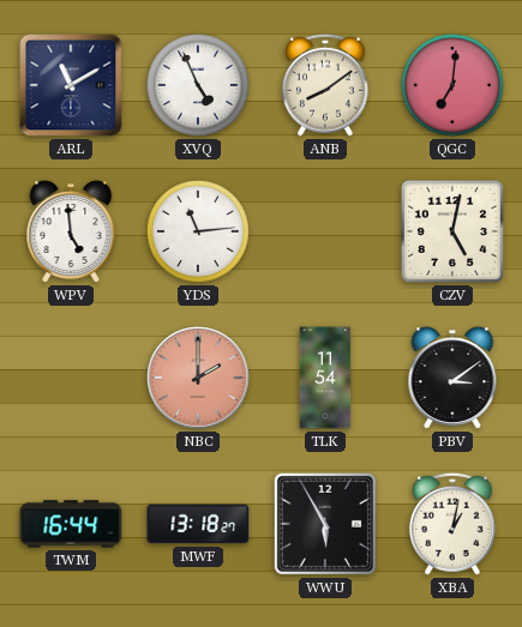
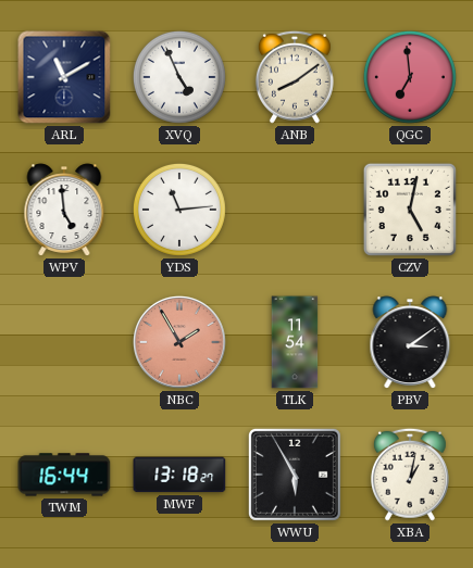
QGC: 7:01 -> 6:59 (410, 77)
NBC: 2:00 -> 1:55 (181, 343)
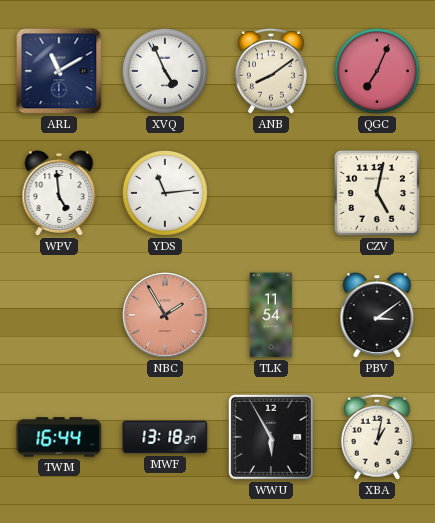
QGC: 6:59 -> 7:04 (377, 71)
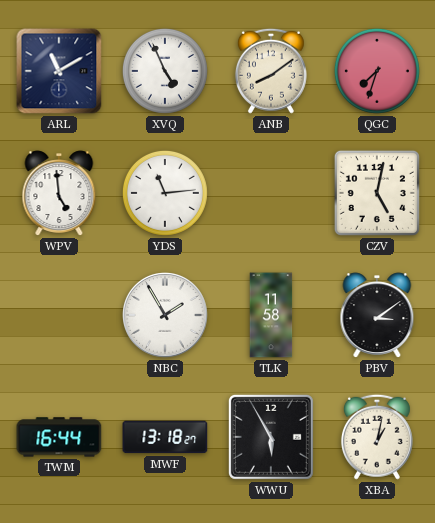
QGC: 7:04 -> 7:33 (377, 71)
NBC dial: salmon -> white (166, 316)
TLK: 11:54 -> 11:58 (271, 315)
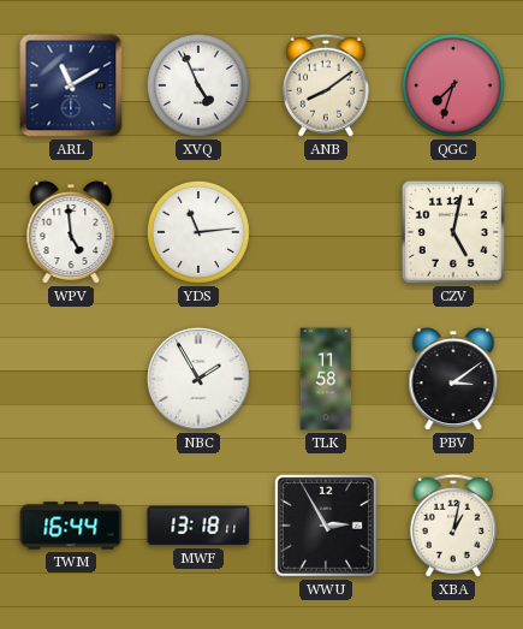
MWF: 13:18:27 -> 13:18:11 (198, 526)
WWU: 5:55 -> 2:55 (326, 526)
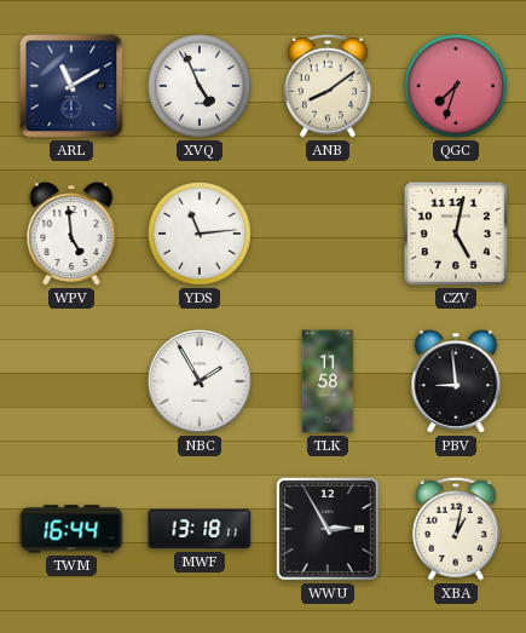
PBV: 3:09 -> 8:59 (456, 381)
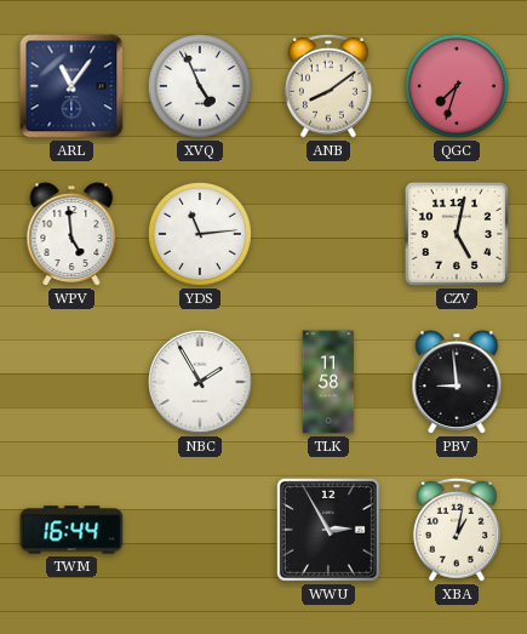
ARL: 11:10 -> 11:06 (71, 86)
MWF: 13:18 -> none (200, 529)
